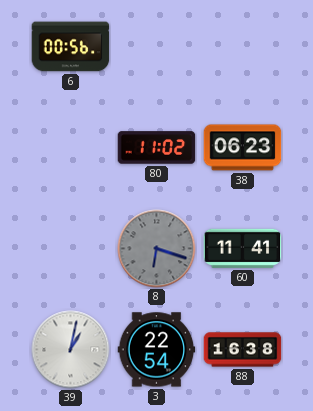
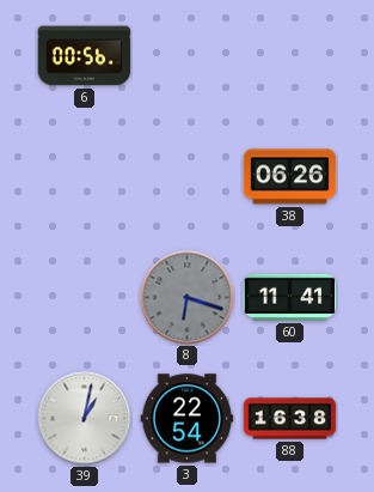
80: 11:02 -> none (157, 148)
38: 06:23 -> 06:26 (290, 177)
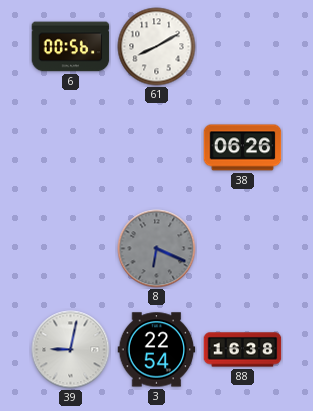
61: none -> 8:10 (157, 47)
8: 6:18 -> 6:19 (157, 249)
60: 11:41 -> none (290, 297)
39: 1:02 -> 9:02 (71, 350)
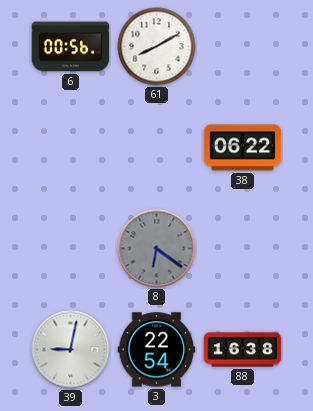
38: 06:26 -> 06:22 (243, 148)
8: 6:19 -> 6:21 (157, 249)
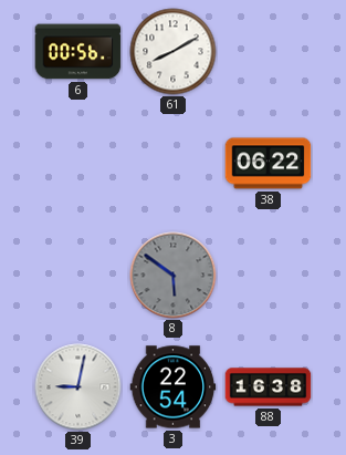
8: 6:21 -> 5:51 (174, 276)
